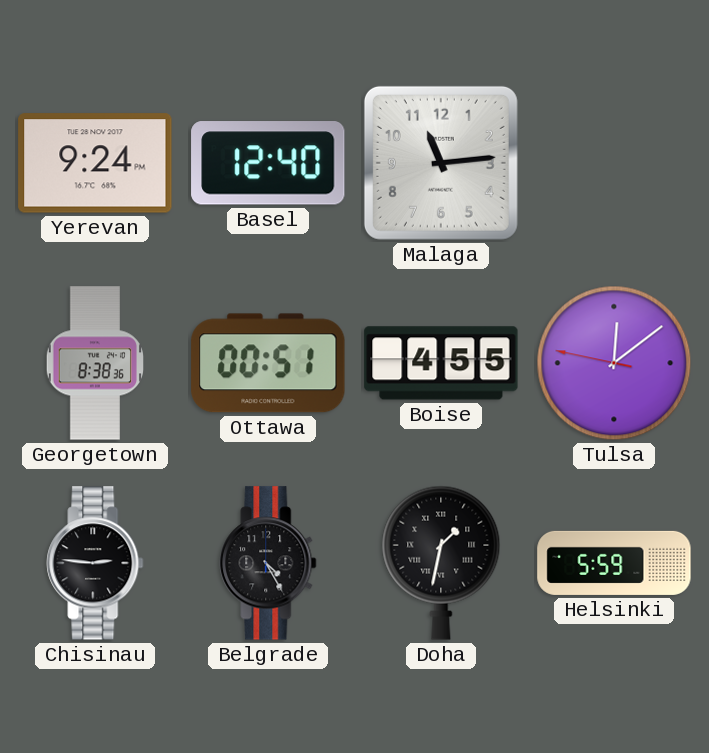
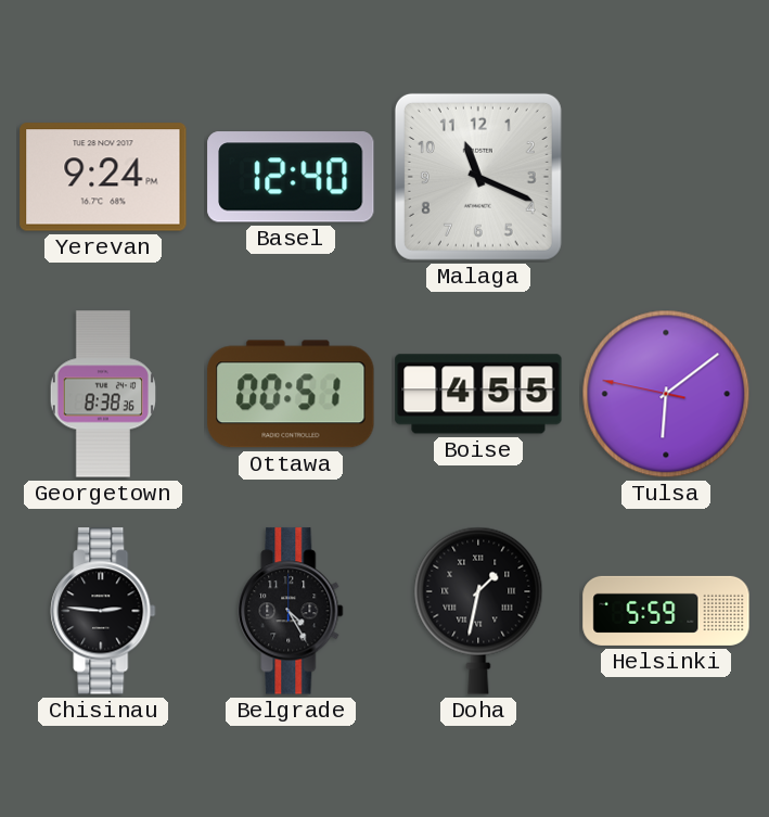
Malaga: 11:14 -> 11:19 (478, 177)
Tulsa: 12:08 -> 6:08 (666, 394)
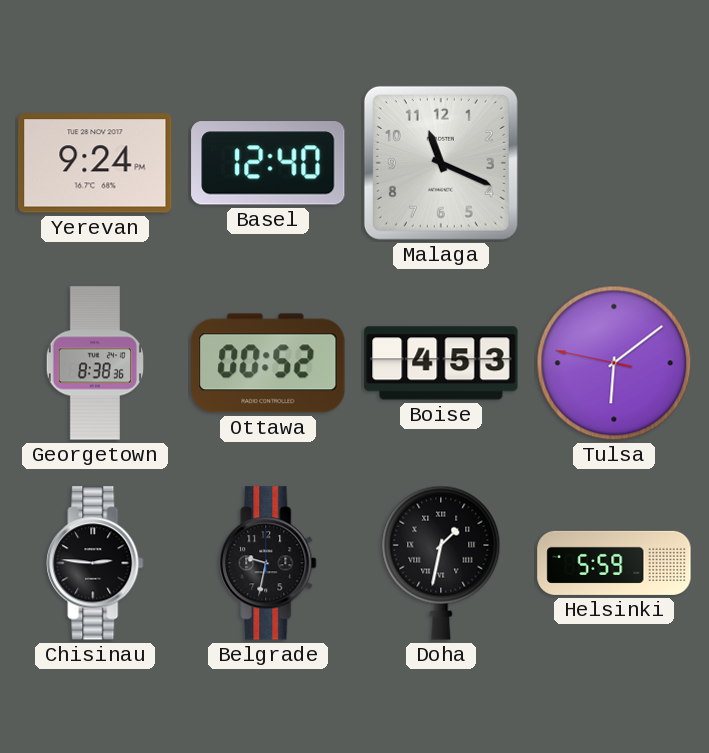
Ottawa: 00:51 -> 00:52 (268, 363)
Boise: 4:55 -> 4:53 (441, 363)
Belgrade: 4:25 -> 9:32 (268, 563)
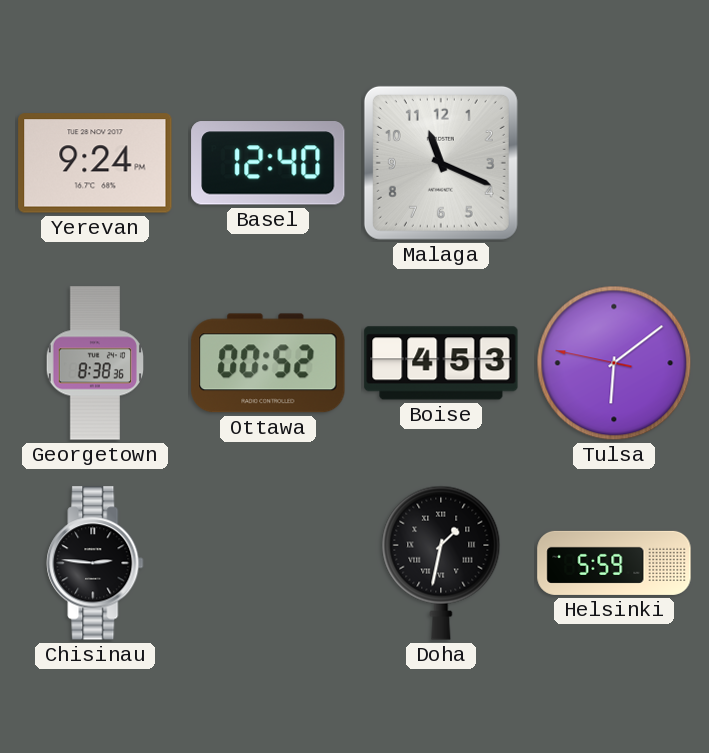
Belgrade: 9:32 -> none (268, 563)
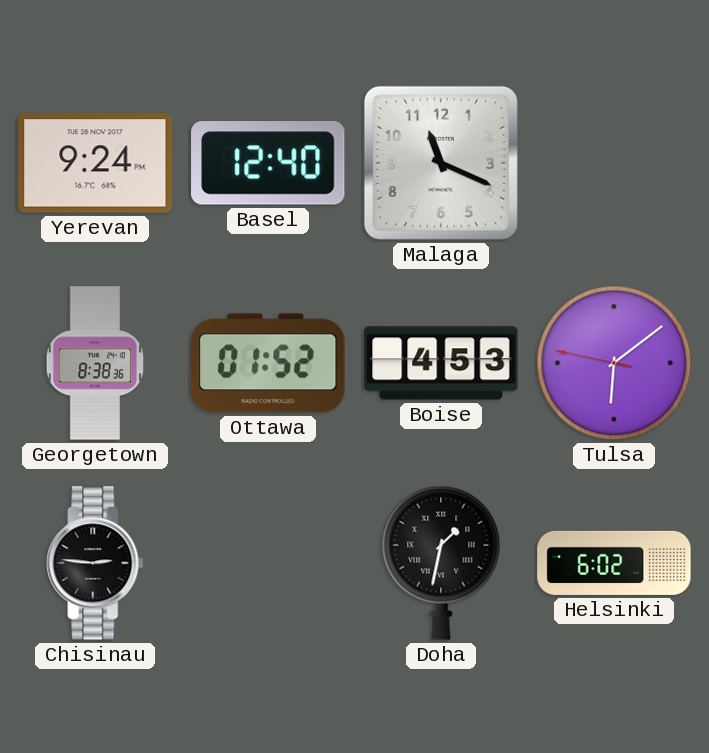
Ottawa: 00:52 -> 01:52 (268, 363)
Helsinki: 5:59 -> 6:02 (614, 563)
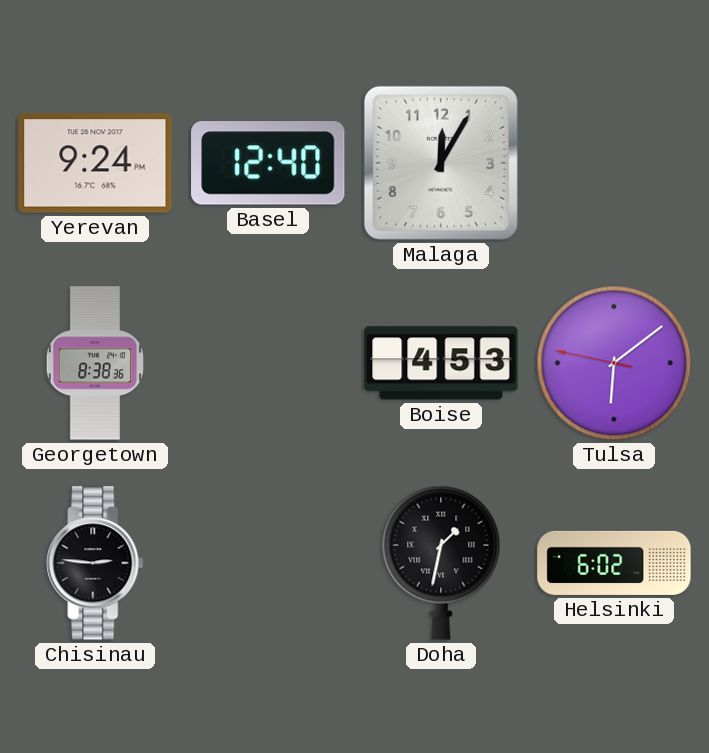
Malaga: 11:19 -> 12:05 (441, 163)
Ottawa: 01:52 -> none (268, 363)
